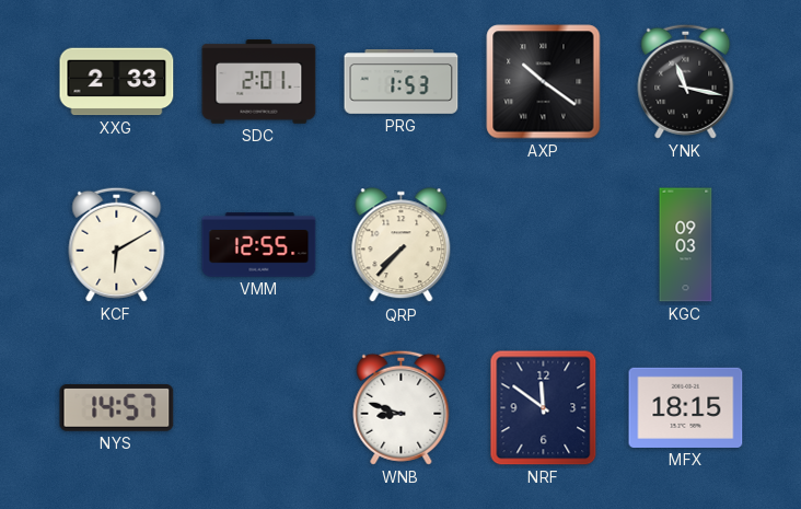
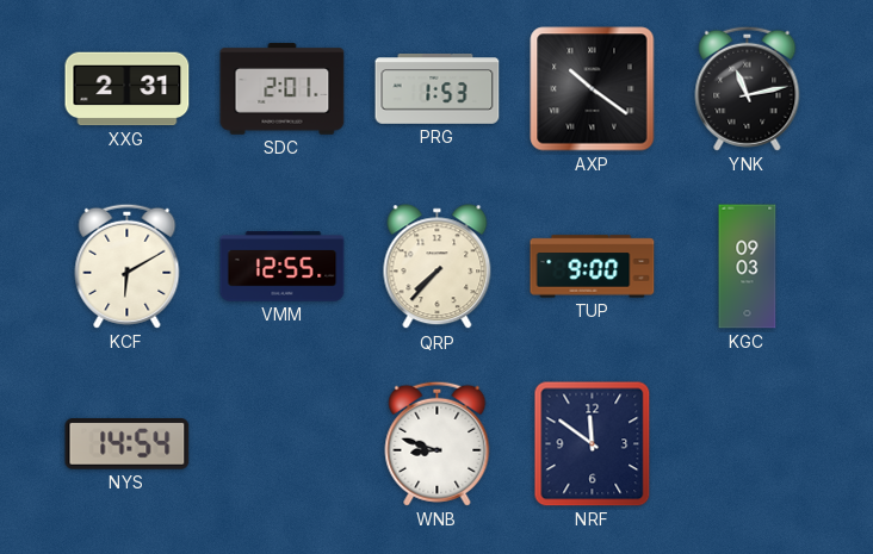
XXG: 2:33 -> 2:31 (128, 89)
YNK: 11:17 -> 11:13 (748, 88)
TUP: none -> 9:00 (593, 267)
NYS: 14:57 -> 14:54 (128, 444)
MFX: 18:15 -> none (686, 407)
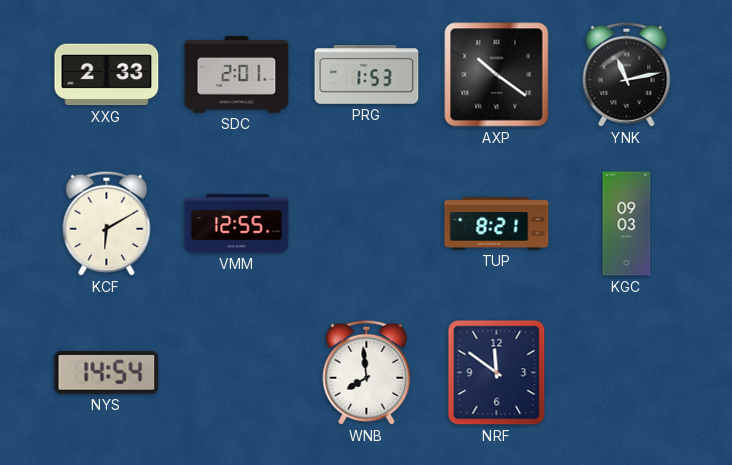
XXG: 2:31 -> 2:33 (107, 75)
QRP: 7:37 -> none (438, 267)
TUP: 9:00 -> 8:21 (497, 224)
WNB: 8:48 -> 7:59 (367, 372)
